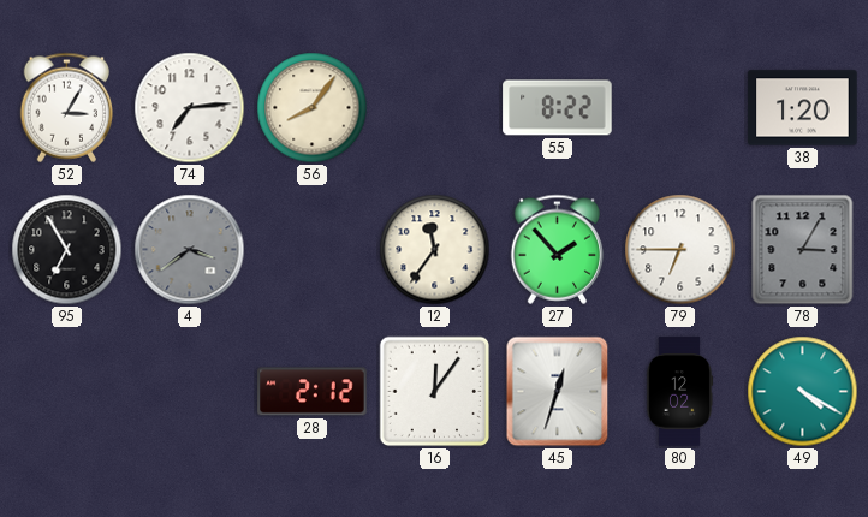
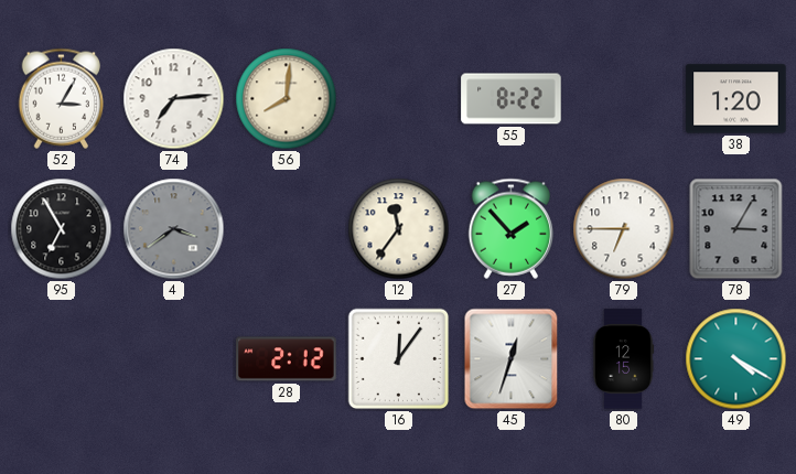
56: 8:06 -> 8:01 (287, 99)
80: 12:02 -> 12:15 (623, 359)
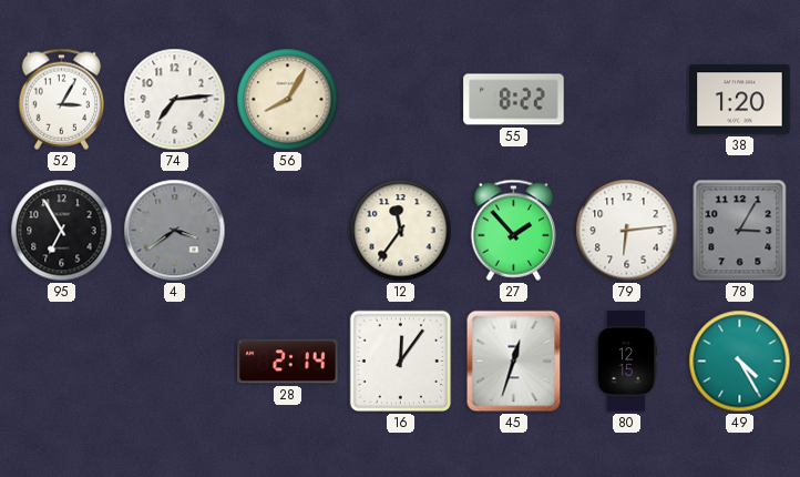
56: 8:01 -> 8:05 (288, 100)
79: 6:45 -> 6:14 (627, 231)
28: 2:12 -> 2:14 (288, 362)
49: 4:20 -> 4:25 (740, 362)
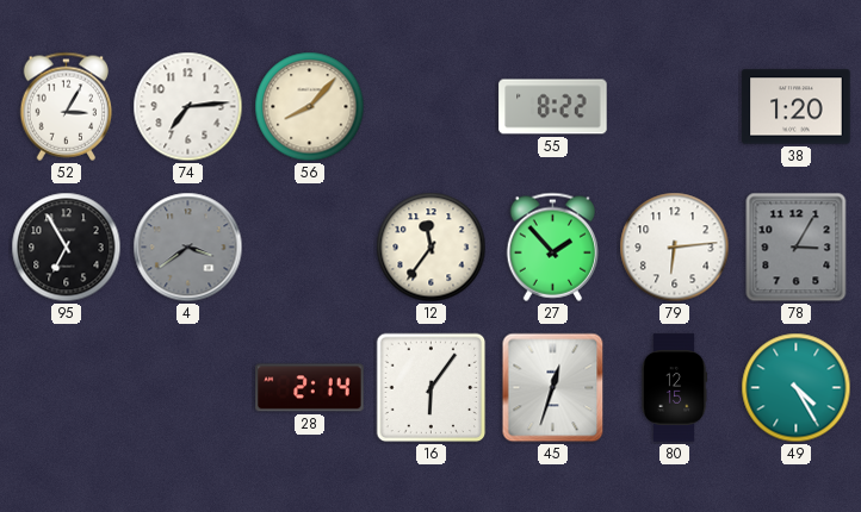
56: 8:05 -> 8:07 (310, 107)
16: 12:06 -> 6:06 (432, 388)
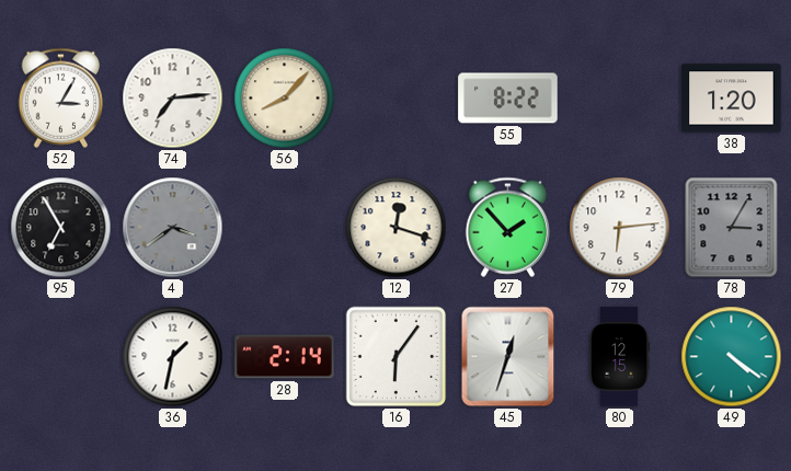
12: 11:36 -> 12:18 (397, 228)
36: none -> 1:32 (173, 357)
49: 4:25 -> 4:21 (732, 357)
